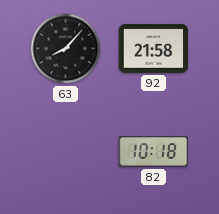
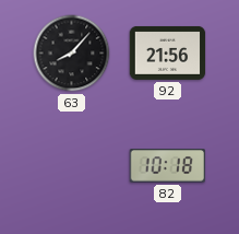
92: 21:58 -> 21:56 (168, 52)
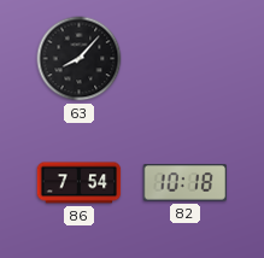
92: 21:56 -> none (168, 52)
86: none -> 7:54 (80, 183)
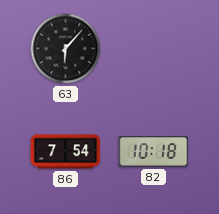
63: 8:07 -> 6:07 (66, 49)
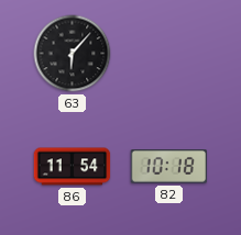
86: 7:54 -> 11:54 (73, 167)
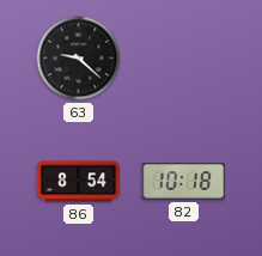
63: 6:07 -> 9:22 (79, 59)
86: 11:54 -> 8:54 (79, 182)
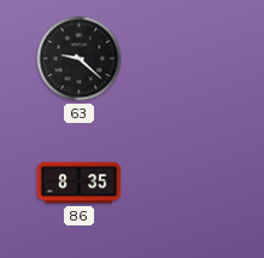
86: 8:54 -> 8:35 (80, 183)
82: 10:18 -> none (183, 182)
